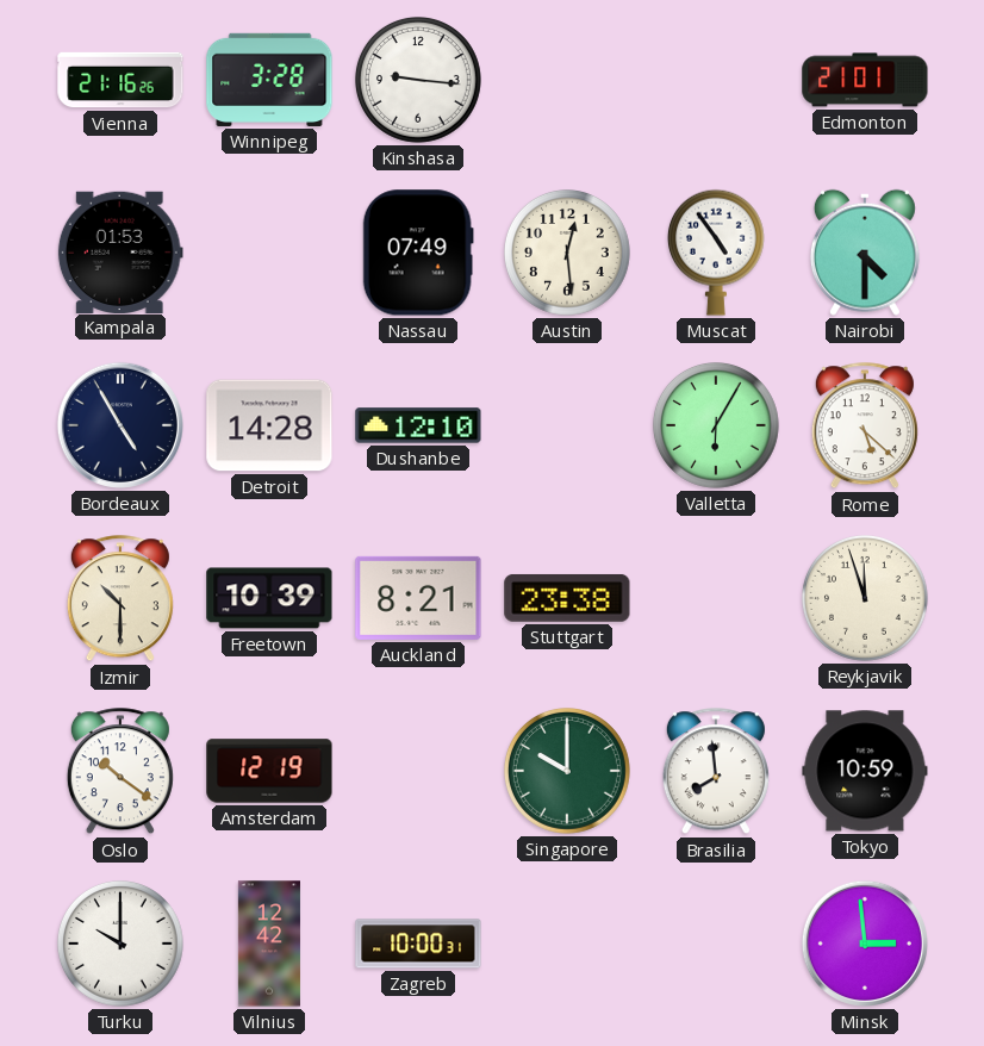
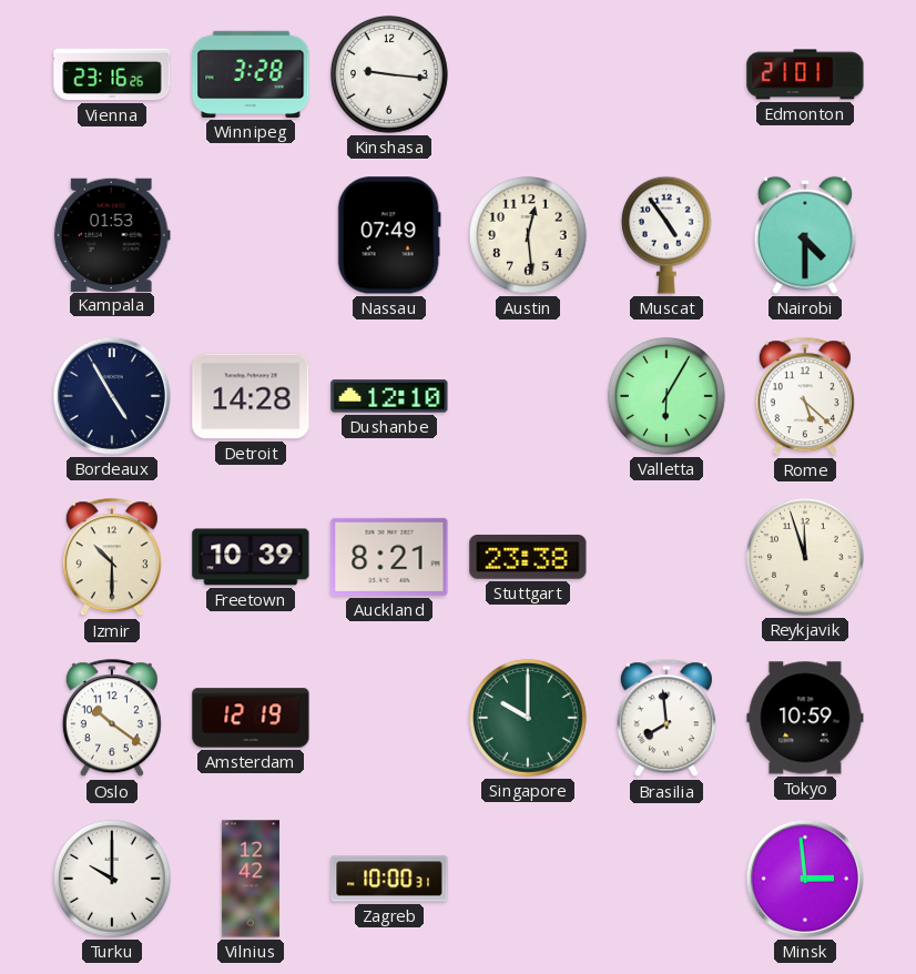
Vienna: 21:16 -> 23:16 (112, 74)
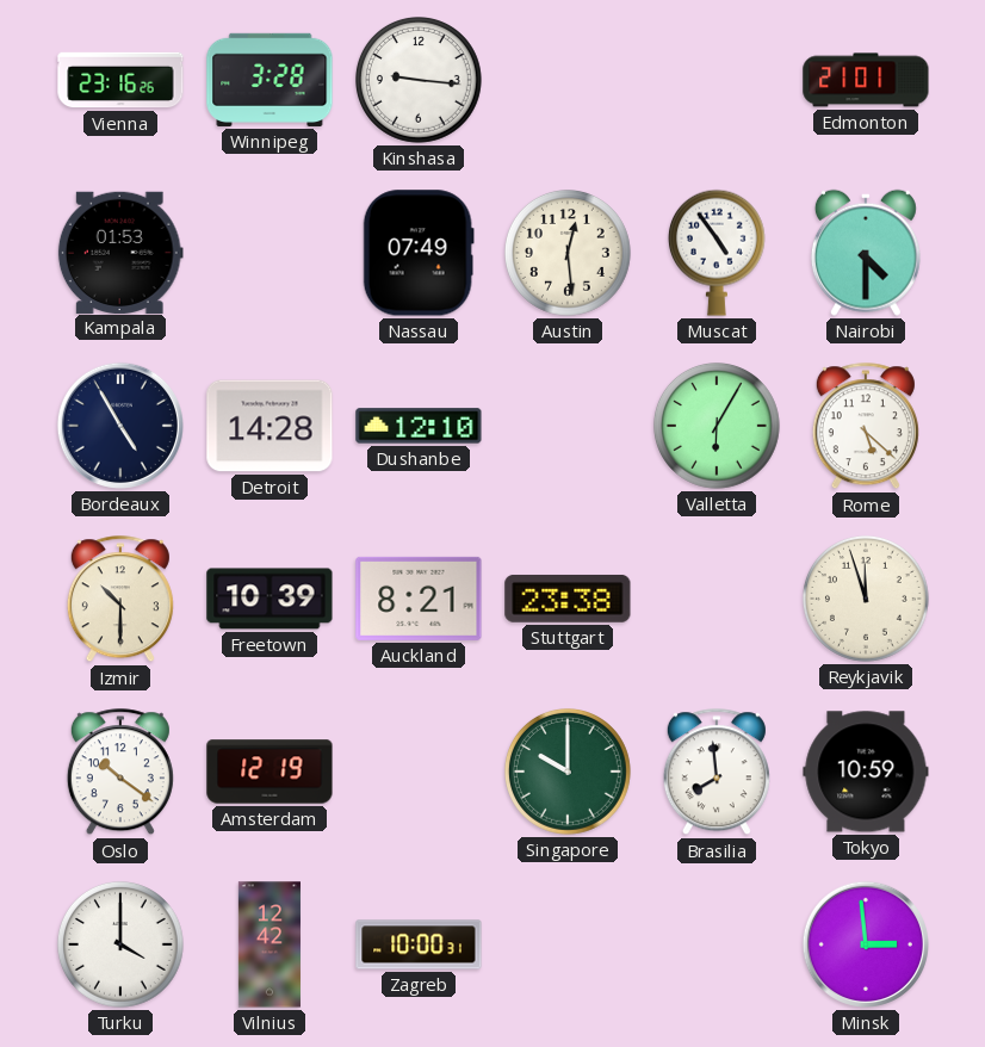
Turku: 10:00 -> 4:00 (122, 946)
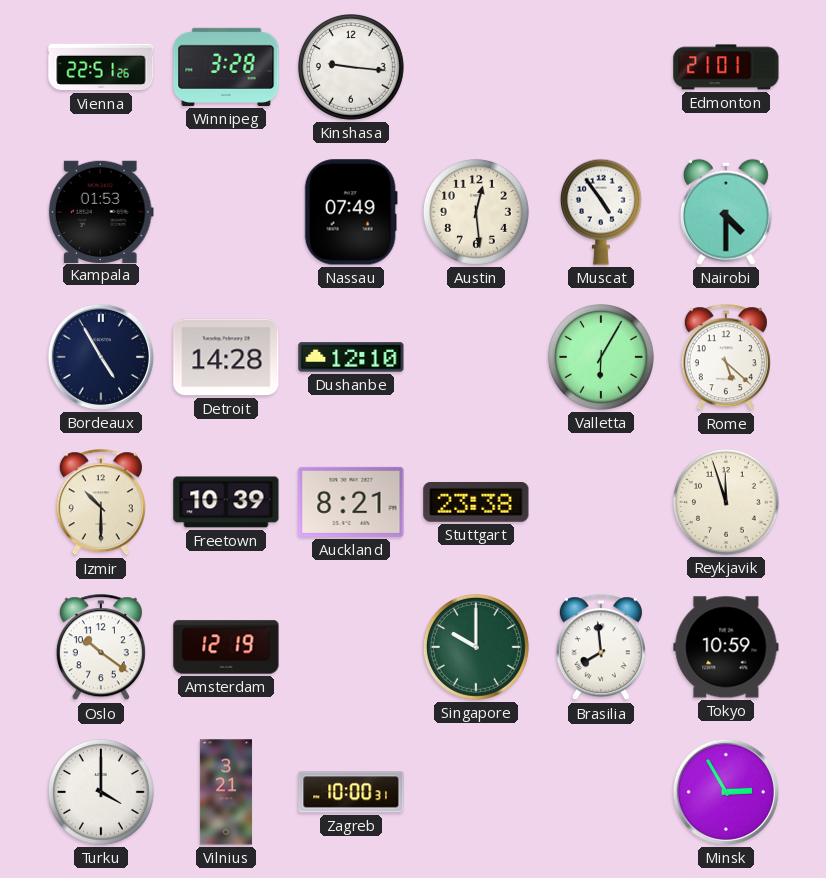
Vienna: 23:16 -> 22:51 (101, 67)
Vilnius: 12:42 -> 3:21 (226, 792)
Minsk: 2:59 -> 2:55 (726, 792)
